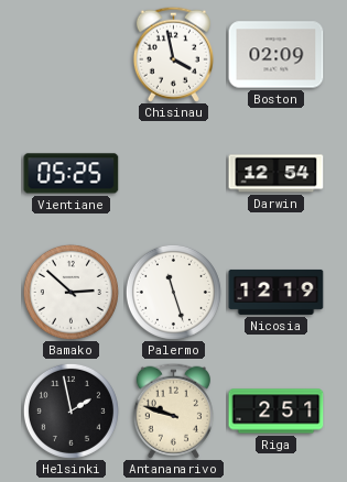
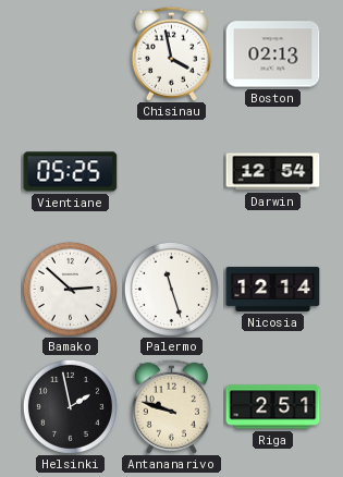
Boston: 02:09 -> 02:13 (273, 54)
Nicosia: 12:19 -> 12:14 (273, 289)
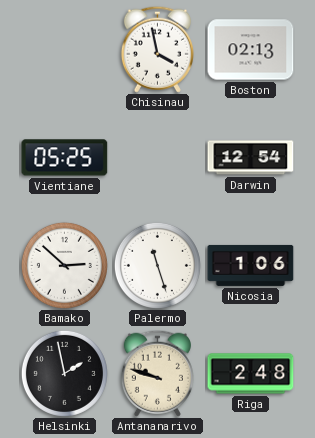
Nicosia: 12:14 -> 1:06 (251, 265)
Riga: 2:51 -> 2:48 (251, 374)
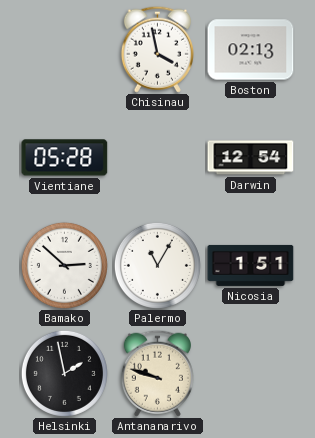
Vientiane: 05:25 -> 05:28 (65, 158)
Palermo: 11:27 -> 11:05 (157, 265)
Nicosia: 1:06 -> 1:51 (251, 265)
Riga: 2:48 -> none (251, 374)
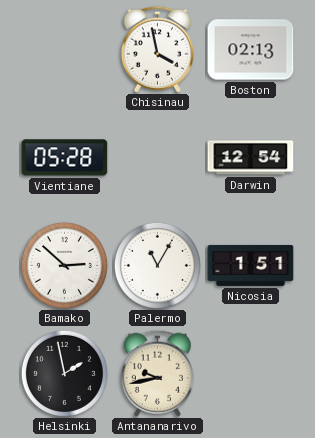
Antananarivo: 9:48 -> 9:43 (157, 373)
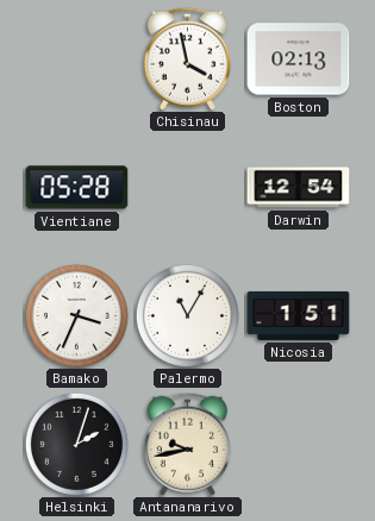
Bamako: 2:52 -> 3:34 (76, 315)
Helsinki: 1:58 -> 2:03 (76, 444)
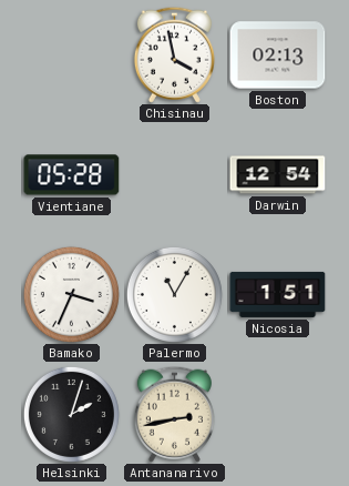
Antananarivo: 9:43 -> 2:43 (174, 414)
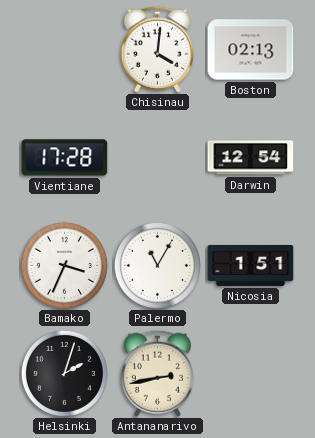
Chisinau: 3:58 -> 4:01 (157, 49)
Vientiane: 05:28 -> 17:28 (65, 158)
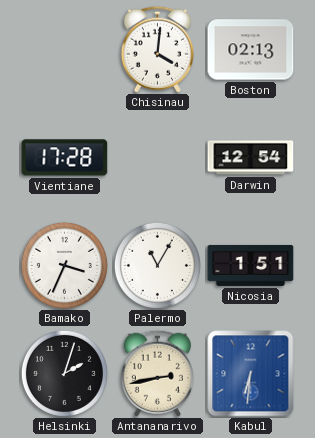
Kabul: none -> 6:31 (251, 374)
